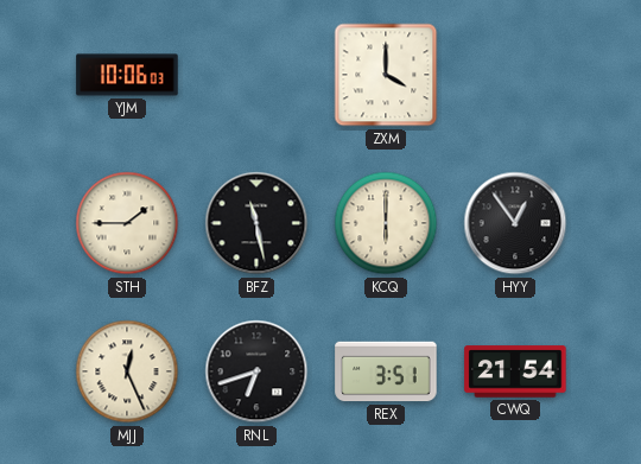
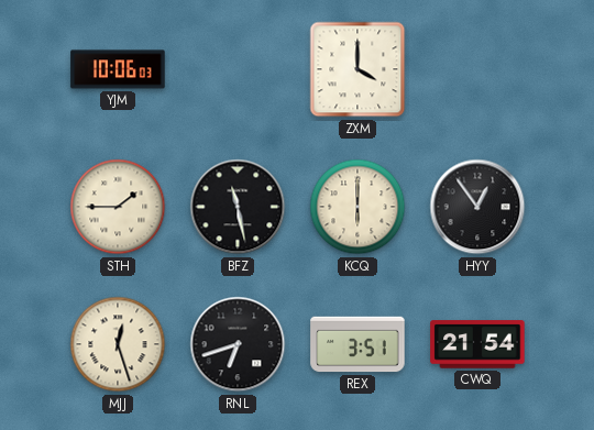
MJJ: 12:26 -> 12:27 (118, 344)
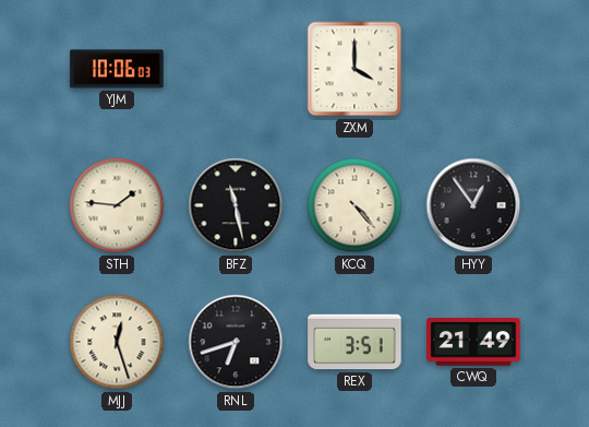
STH: 1:45 -> 1:46 (117, 205)
KCQ: 6:00 -> 4:23 (354, 205)
CWQ: 21:54 -> 21:49 (473, 342)
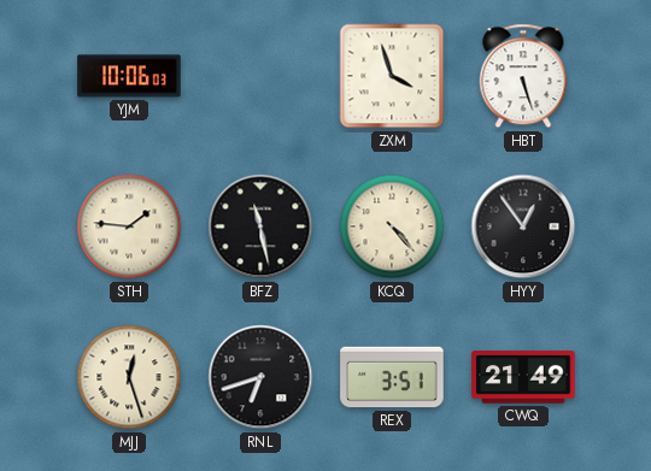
ZXM: 4:00 -> 3:57 (392, 76)
HBT: none -> 5:27 (523, 76)
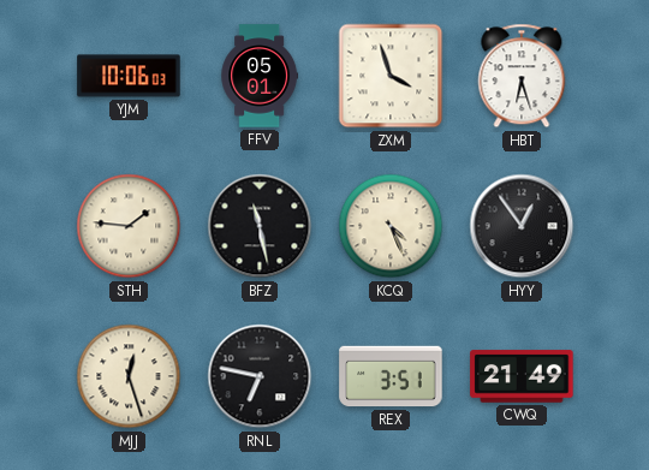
FFV: none -> 05:01 (260, 76)
HBT: 5:27 -> 6:27 (522, 76)
KCQ: 4:23 -> 4:26 (391, 226)
RNL: 6:42 -> 6:47 (260, 376)
